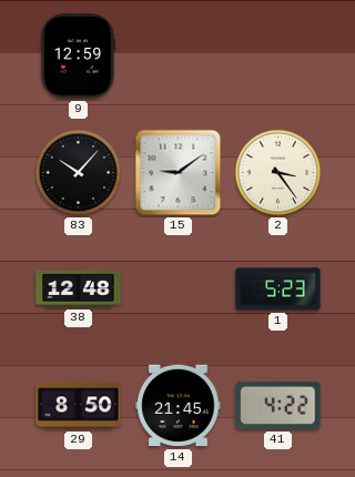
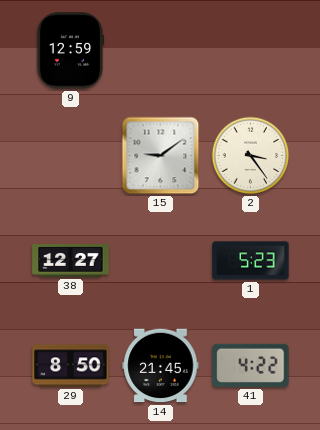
83: 10:07 -> none (79, 173)
38: 12:48 -> 12:27 (71, 261)
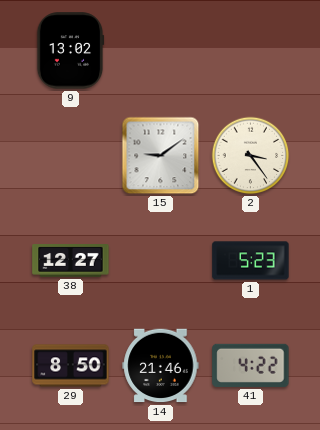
9: 12:59 -> 13:02 (70, 51)
14: 21:45 -> 21:46 (161, 366)
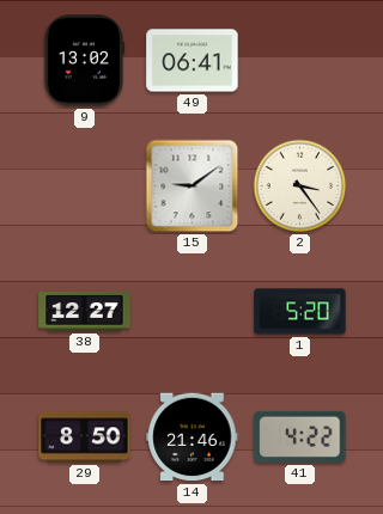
49: none -> 06:41 (193, 61)
1: 5:23 -> 5:20 (300, 312)
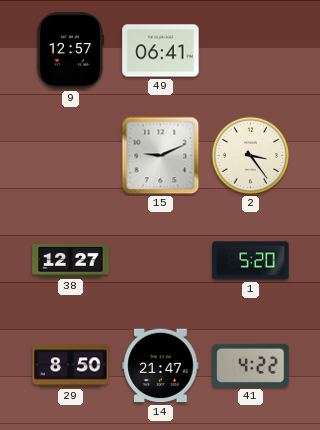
9: 13:02 -> 12:57 (70, 51)
15: 9:09 -> 9:11 (161, 156)
14: 21:46 -> 21:47 (161, 366)
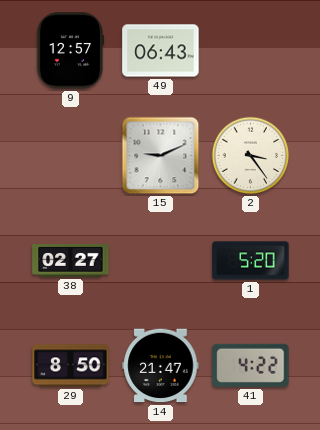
49: 06:41 -> 06:43 (161, 51)
38: 12:27 -> 02:27 (71, 261)
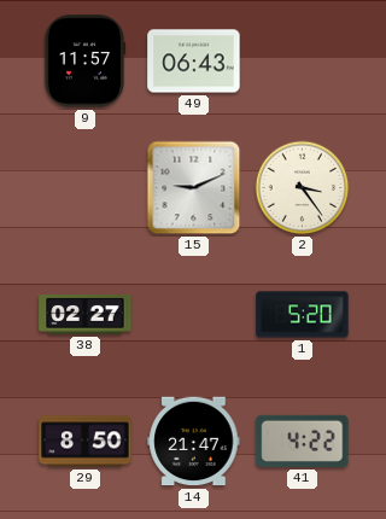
9: 12:57 -> 11:57 (84, 62)
